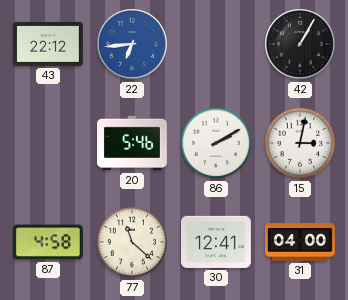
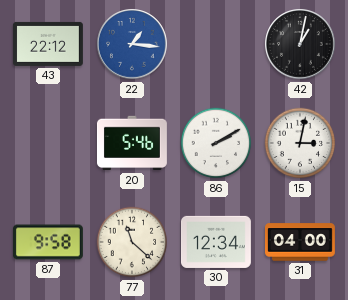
22: 6:44 -> 1:16 (133, 45)
42: 1:05 -> 1:02 (301, 45)
87: 4:58 -> 9:58 (48, 242)
30: 12:41 -> 12:34 (216, 242)
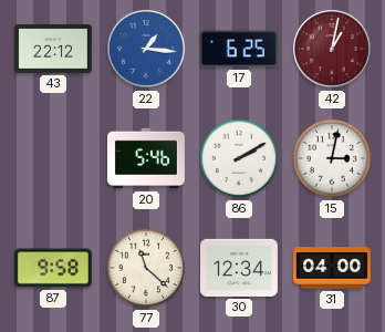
17: none -> 6:25 (239, 49)
42 dial: black -> burgundy (333, 50)
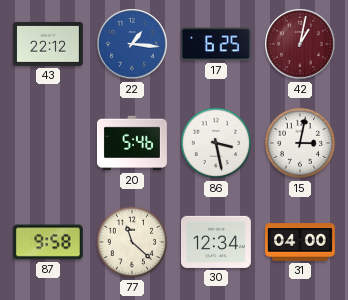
86: 2:10 -> 3:28 (216, 143)
